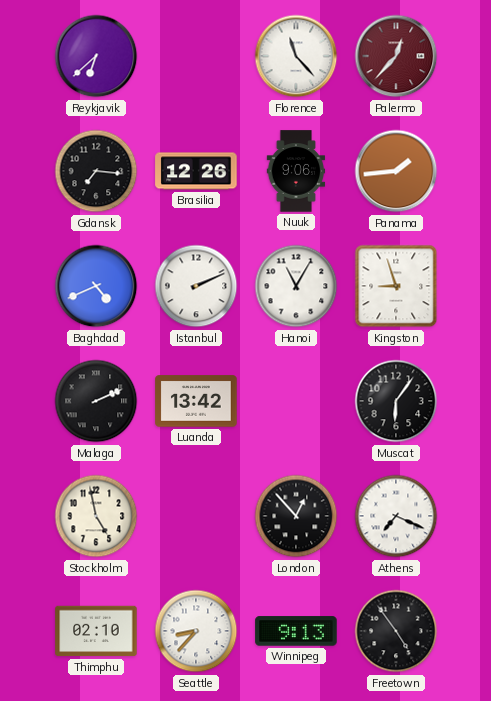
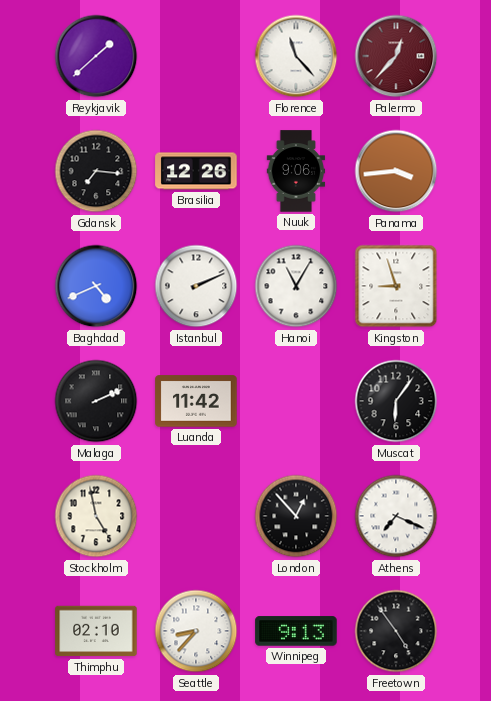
Reykjavik: 6:38 -> 1:38 (96, 56)
Panama: 1:44 -> 3:44 (396, 171)
Luanda: 13:42 -> 11:42 (196, 401)
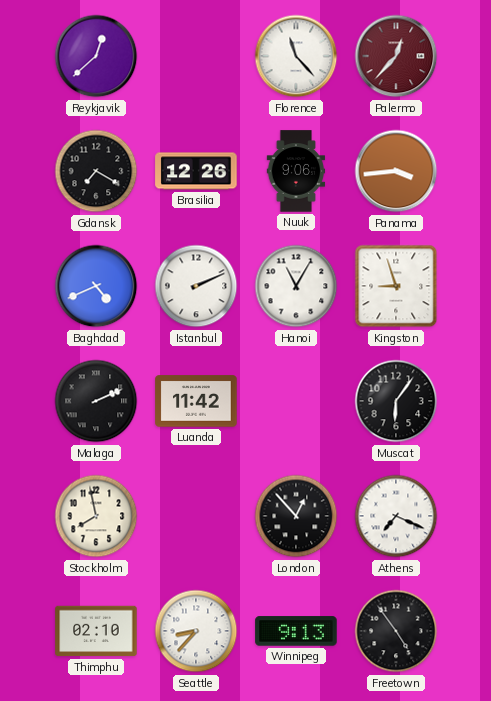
Reykjavik: 1:38 -> 12:38 (96, 56)
Gdansk: 7:16 -> 7:20 (96, 171)
Stockholm: 4:58 -> 7:58 (96, 516)
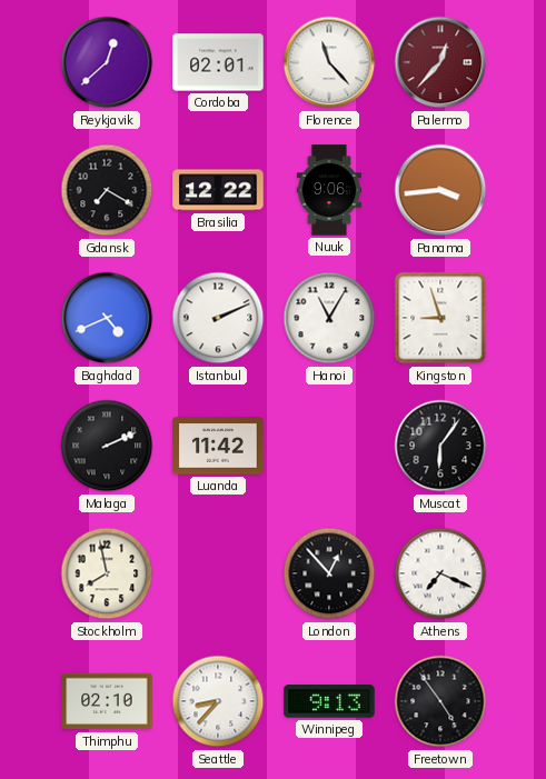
Cordoba: none -> 02:01 (218, 62)
Brasilia: 12:26 -> 12:22 (218, 190)
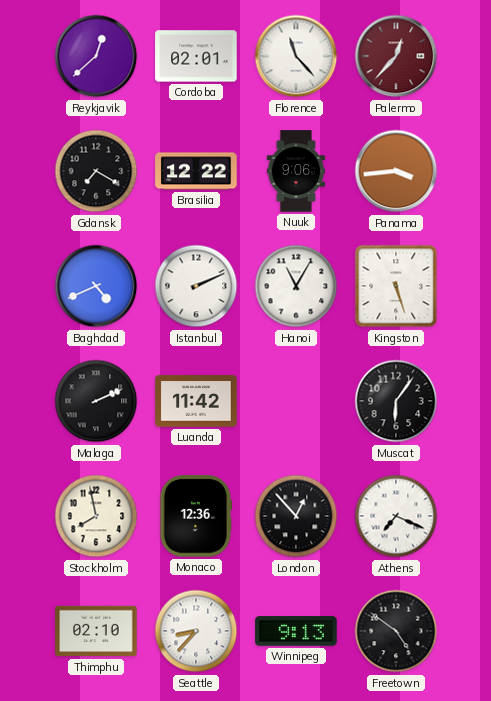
Kingston: 8:57 -> 5:27 (396, 286)
Monaco: none -> 12:36 (195, 516)
Freetown: 4:54 -> 4:51 (396, 631)
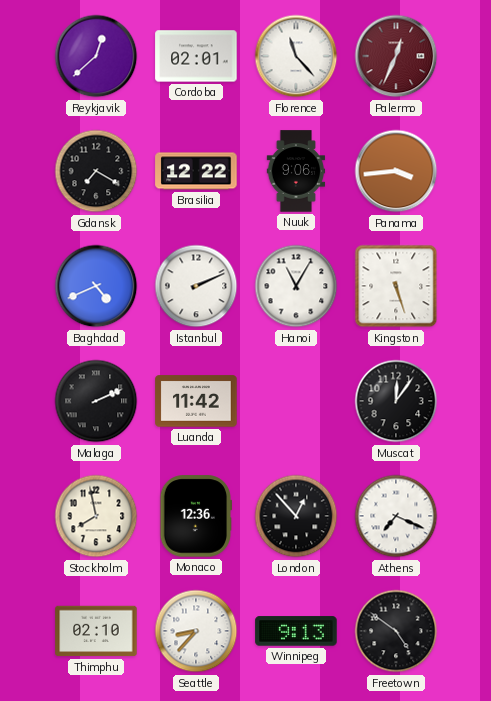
Palermo: 12:37 -> 12:34 (396, 56)
Muscat: 6:06 -> 12:06 (396, 401)
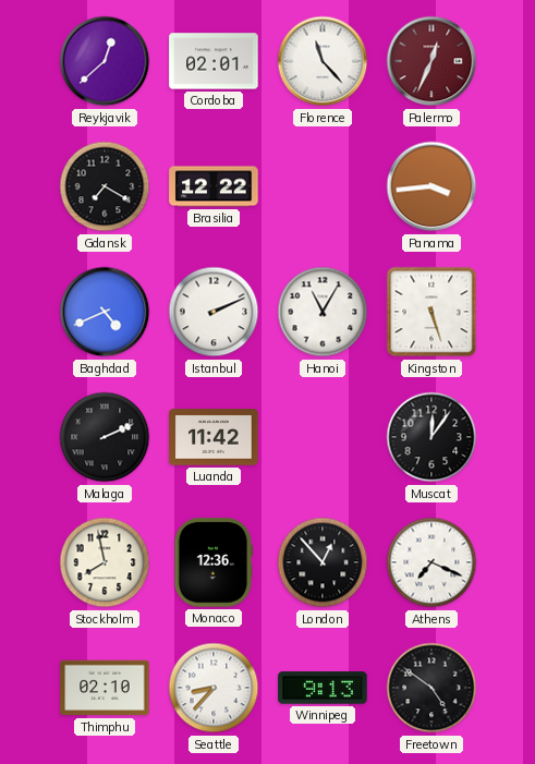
Nuuk: 9:06 -> none (296, 171)
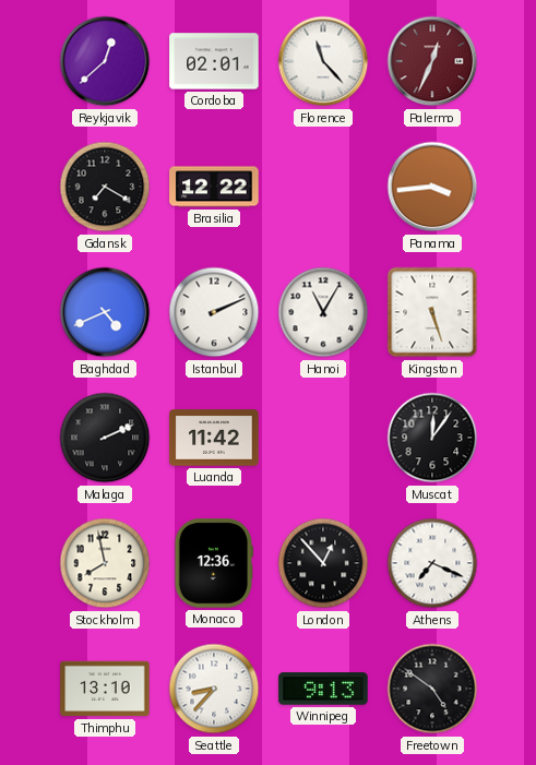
Thimphu: 02:10 -> 13:10 (105, 689)
